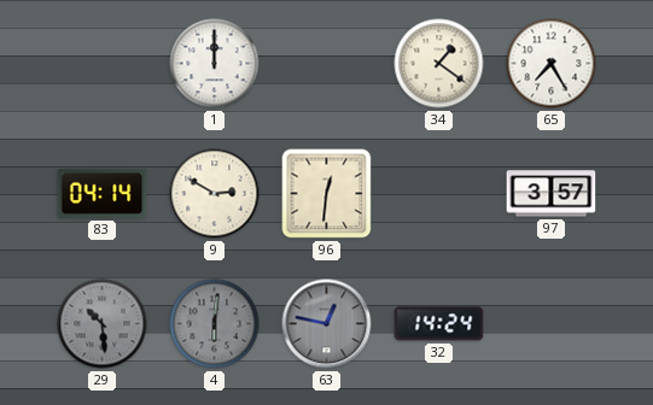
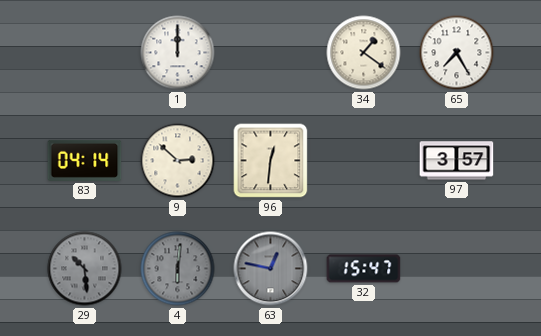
9: 2:50 -> 2:52 (178, 161)
32: 14:24 -> 15:47 (364, 269)
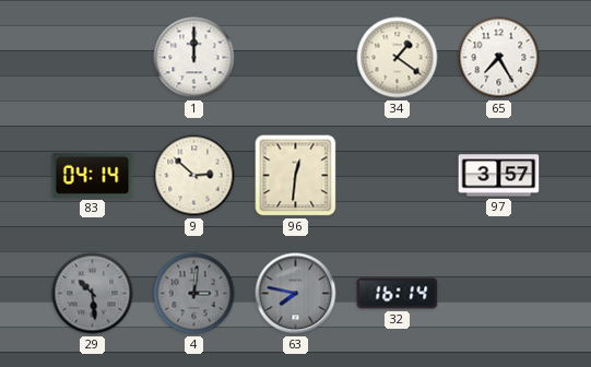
4: 6:01 -> 3:01 (194, 294)
63: 12:47 -> 7:47 (296, 294)
32: 15:47 -> 16:14 (398, 294)
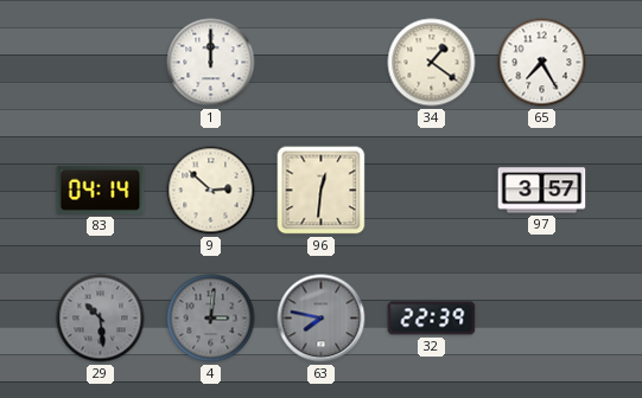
32: 16:14 -> 22:39 (432, 319)
